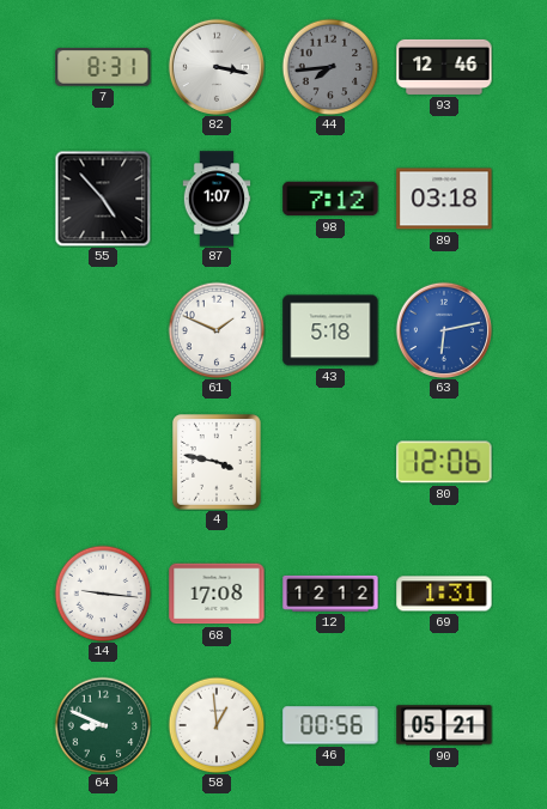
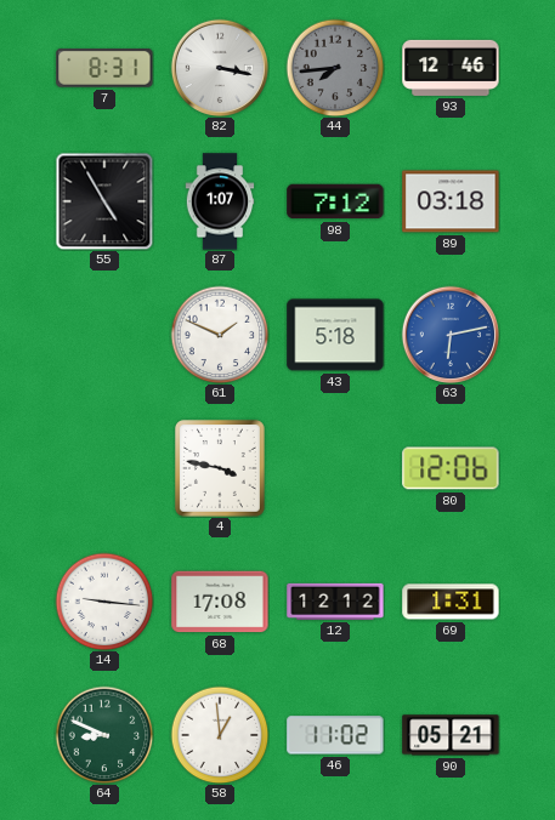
55: 4:53 -> 4:55 (104, 201)
46: 00:56 -> 11:02 (335, 735)
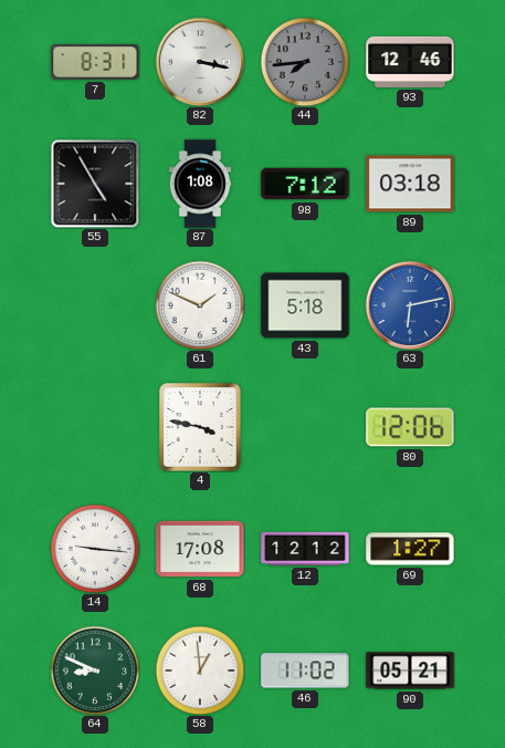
87: 1:07 -> 1:08 (200, 184)
69: 1:31 -> 1:27 (410, 549)
